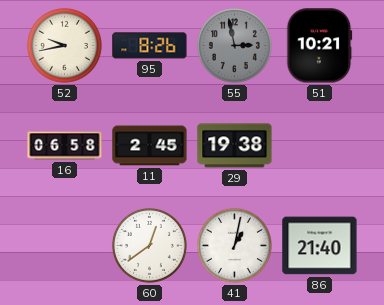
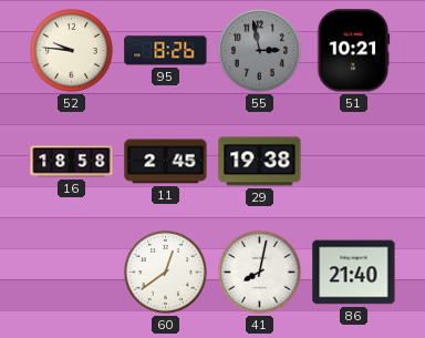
52: 9:43 -> 9:46 (71, 50)
16: 06:58 -> 18:58 (72, 162)
41: 1:02 -> 8:02 (259, 272)
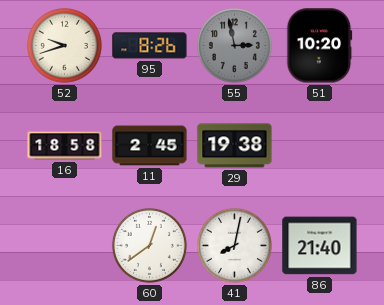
52: 9:46 -> 9:42 (64, 45)
51: 10:21 -> 10:20 (320, 46)
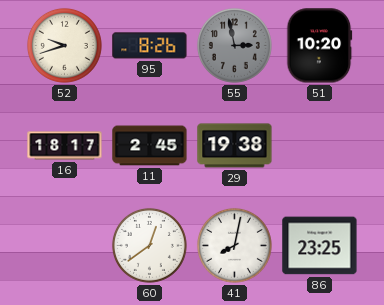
16: 18:58 -> 18:17 (65, 146)
86: 21:40 -> 23:25 (320, 246)
